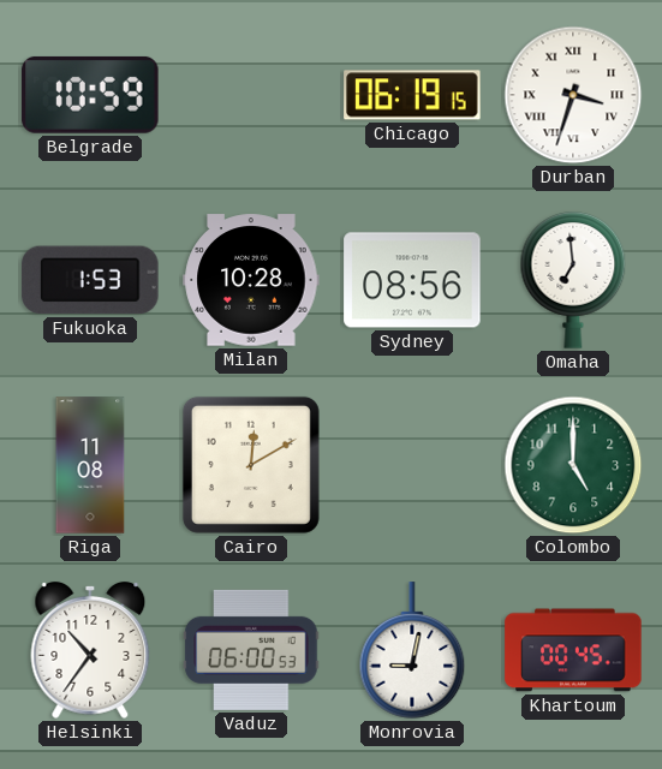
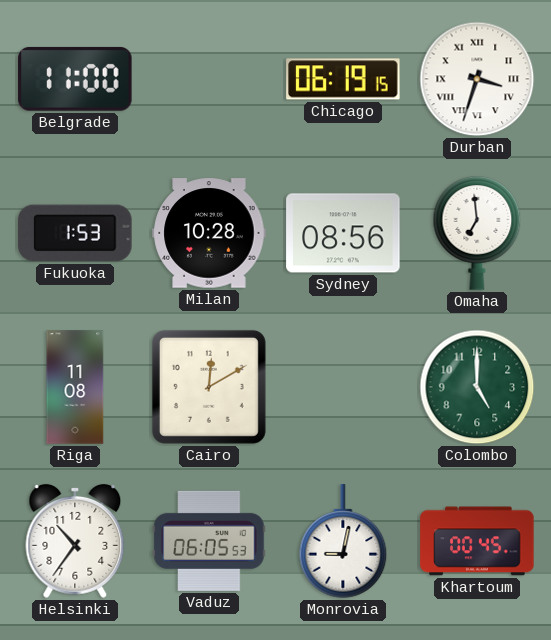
Belgrade: 10:59 -> 11:00 (75, 79)
Vaduz: 06:00 -> 06:05 (209, 541)
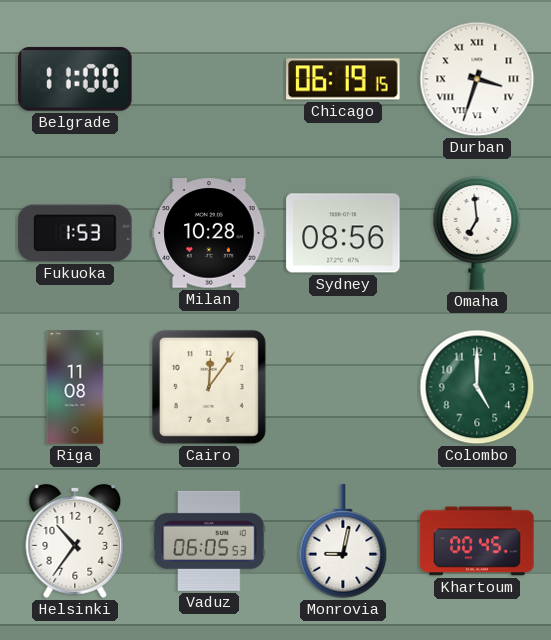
Cairo: 12:10 -> 12:06 (209, 387)
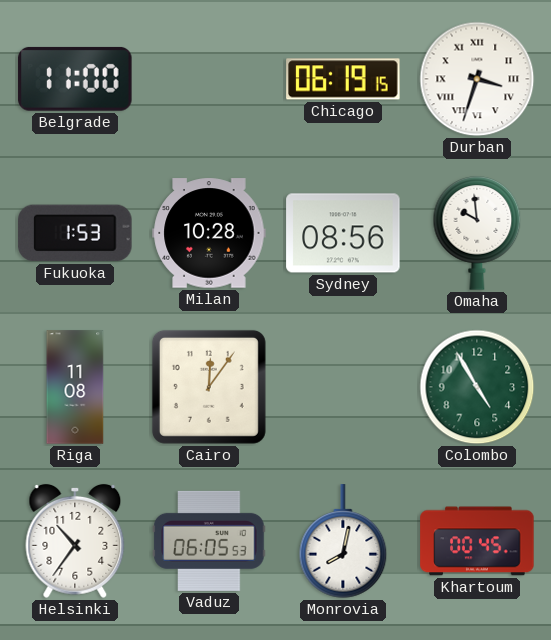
Omaha: 6:59 -> 9:59 (477, 233)
Colombo: 5:00 -> 4:55 (477, 387)
Monrovia: 9:02 -> 8:02 (343, 541)
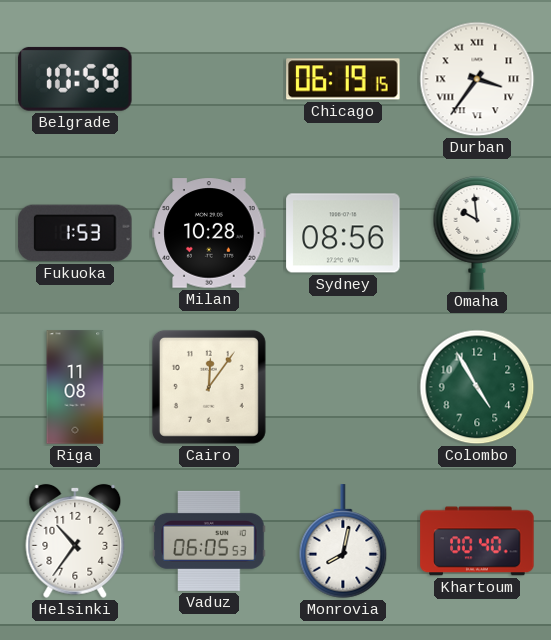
Belgrade: 11:00 -> 10:59 (75, 79)
Durban: 3:33 -> 3:36 (477, 79)
Khartoum: 00:45 -> 00:40 (477, 541)
